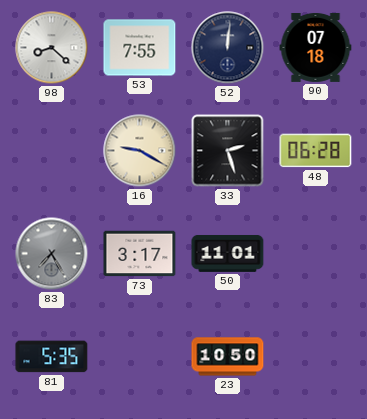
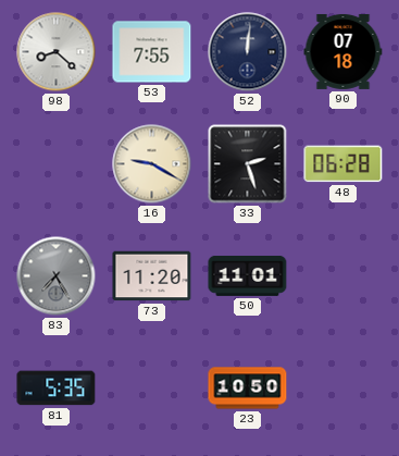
73: 3:17 -> 11:20 (152, 276)
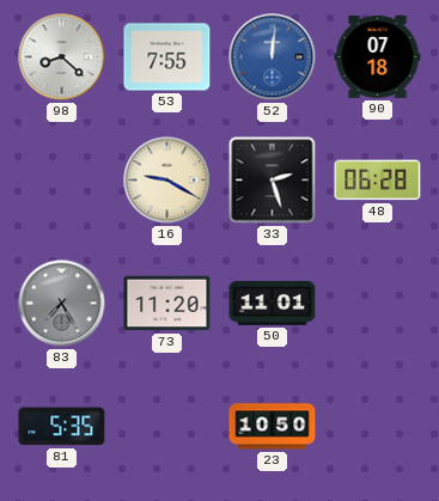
52 dial: navy -> blue (273, 57)
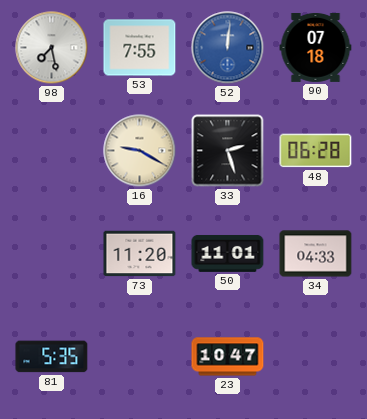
98: 8:22 -> 7:28 (52, 48)
83: 7:25 -> none (62, 304)
34: none -> 04:33 (316, 254)
23: 10:50 -> 10:47 (228, 357)
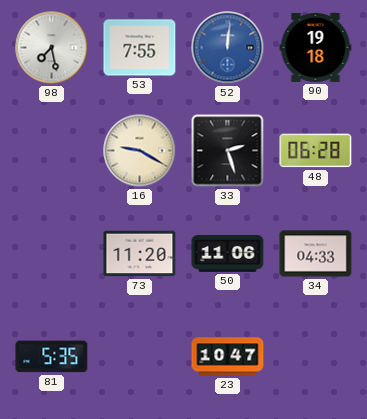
90: 07:18 -> 19:18 (316, 47)
50: 11:01 -> 11:06 (228, 254)
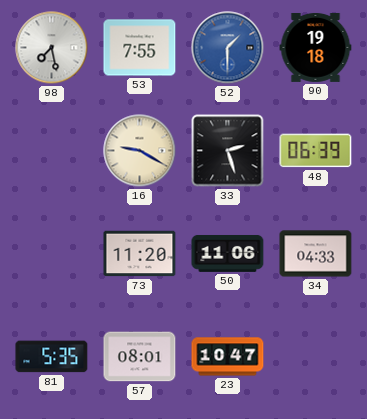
52: 12:01 -> 1:30 (228, 48)
48: 06:28 -> 06:39 (316, 151)
57: none -> 08:01 (140, 357)
